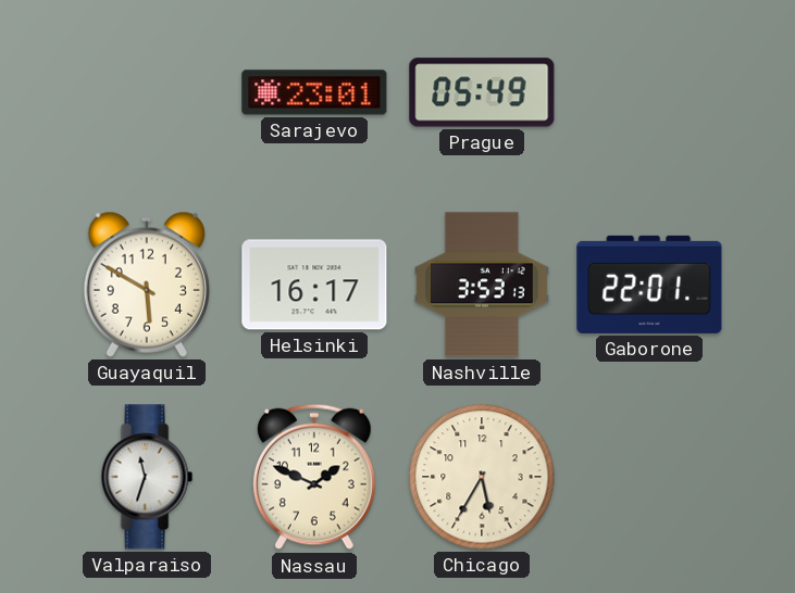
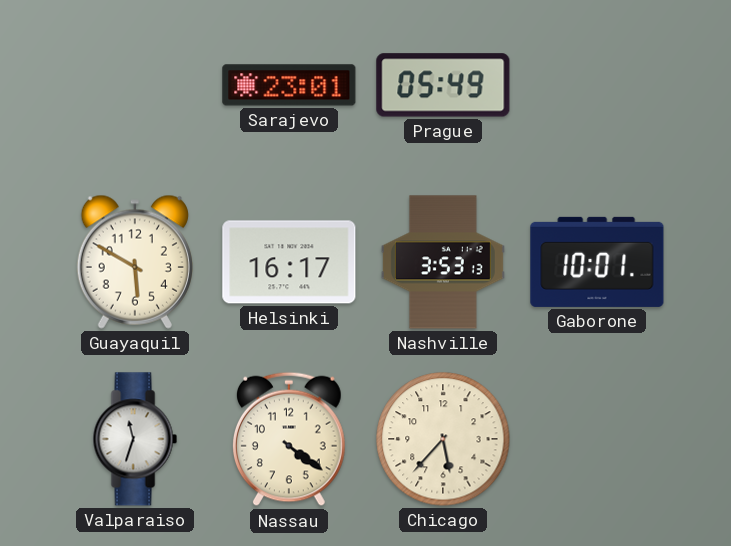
Gaborone: 22:01 -> 10:01 (597, 262)
Nassau: 1:49 -> 4:21 (289, 439)
Chicago: 5:35 -> 5:37 (443, 439)
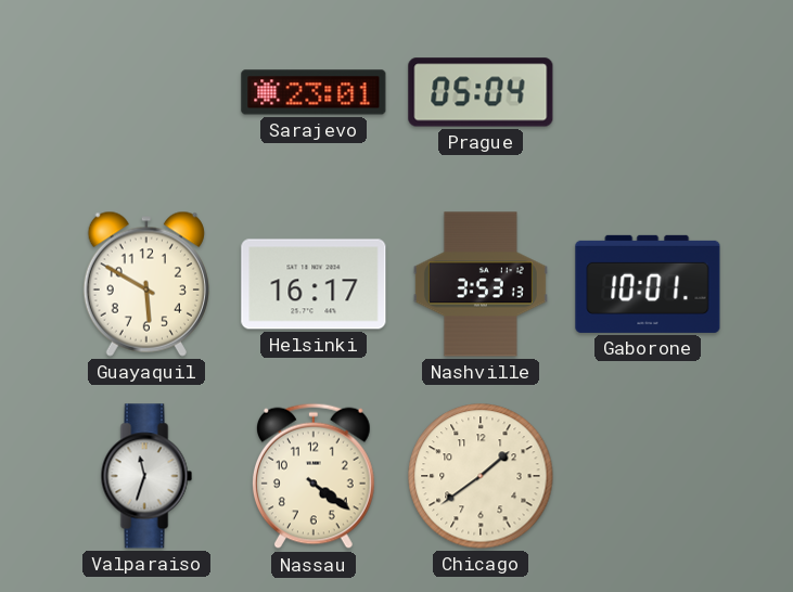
Prague: 05:49 -> 05:04 (481, 92)
Chicago: 5:37 -> 1:39 (481, 476)
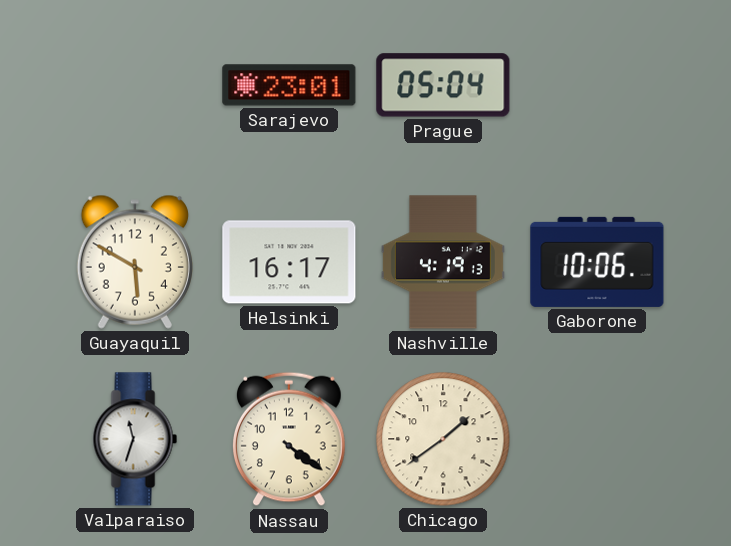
Nashville: 3:53 -> 4:19 (443, 262)
Gaborone: 10:01 -> 10:06 (597, 262)
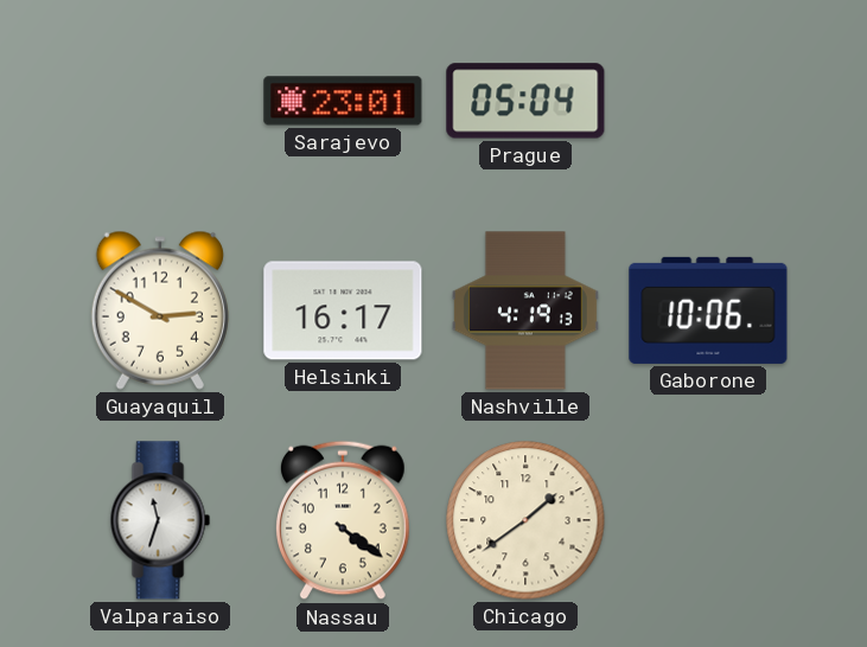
Guayaquil: 5:50 -> 2:50 (160, 310)
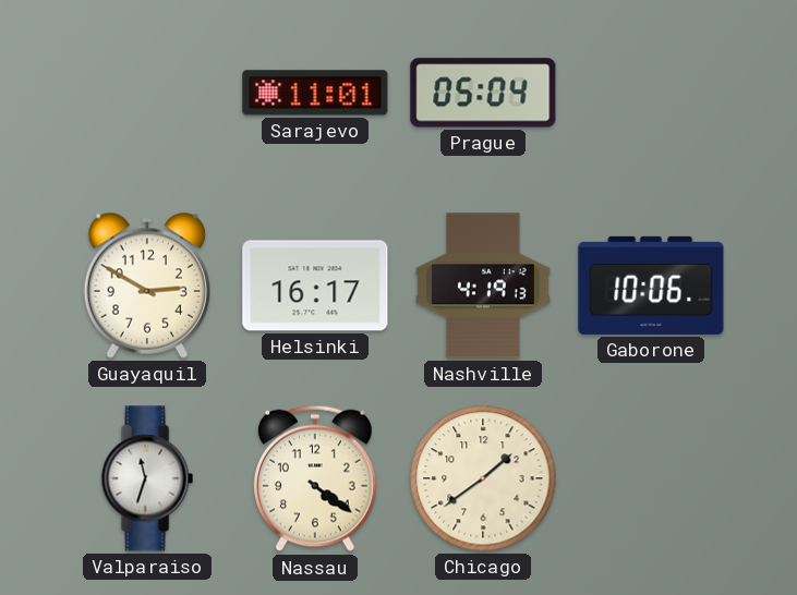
Sarajevo: 23:01 -> 11:01 (315, 93)
